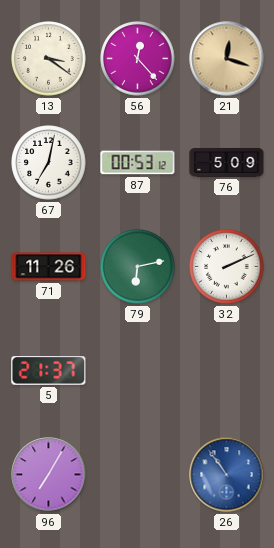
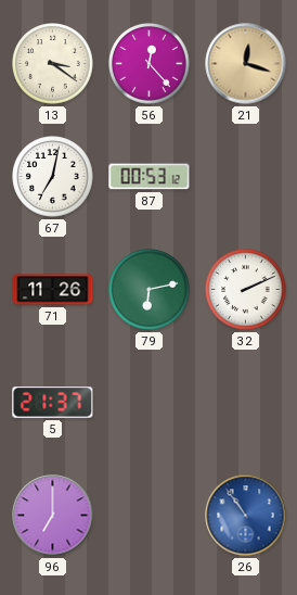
76: 5:09 -> none (227, 162)
96: 7:05 -> 7:00 (53, 516)
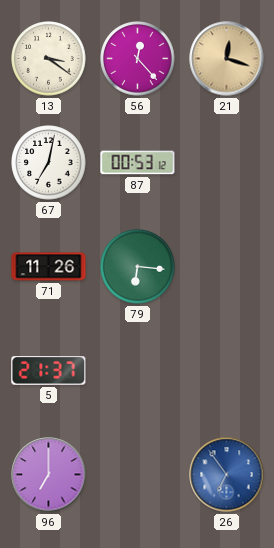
79: 6:13 -> 6:16 (138, 267)
32: 2:11 -> none (246, 290)
26: 10:54 -> 6:54 (227, 475)
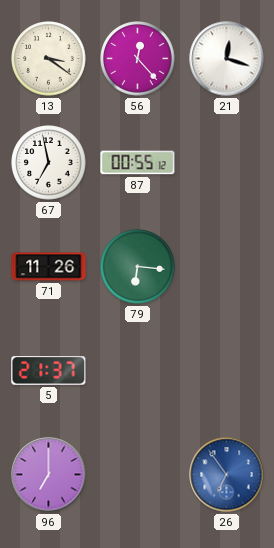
21 dial: champagne -> white (227, 59)
67: 7:02 -> 6:58 (49, 163)
87: 00:53 -> 00:55 (138, 163)
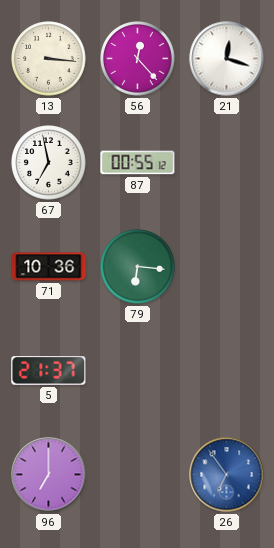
13: 3:21 -> 3:16 (49, 59)
71: 11:26 -> 10:36 (49, 267)
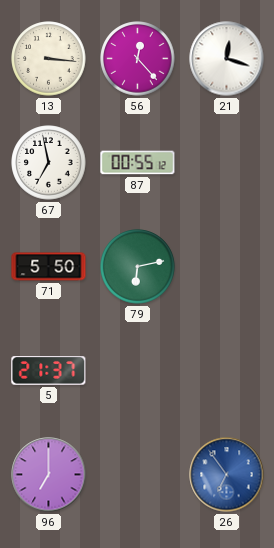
71: 10:36 -> 5:50 (49, 267)
79: 6:16 -> 6:13 (138, 267)
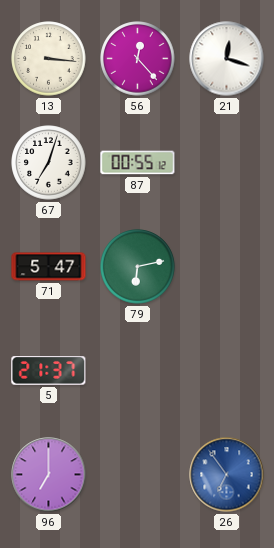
67: 6:58 -> 7:03 (49, 163)
71: 5:50 -> 5:47 (49, 267)
